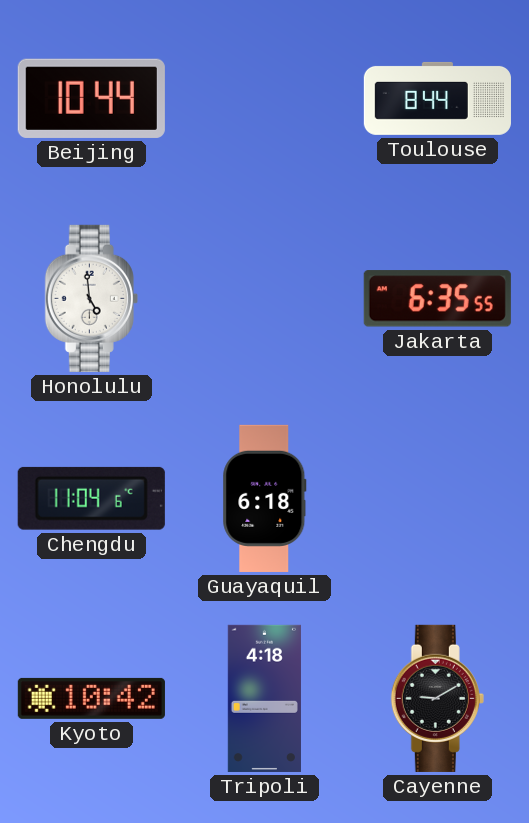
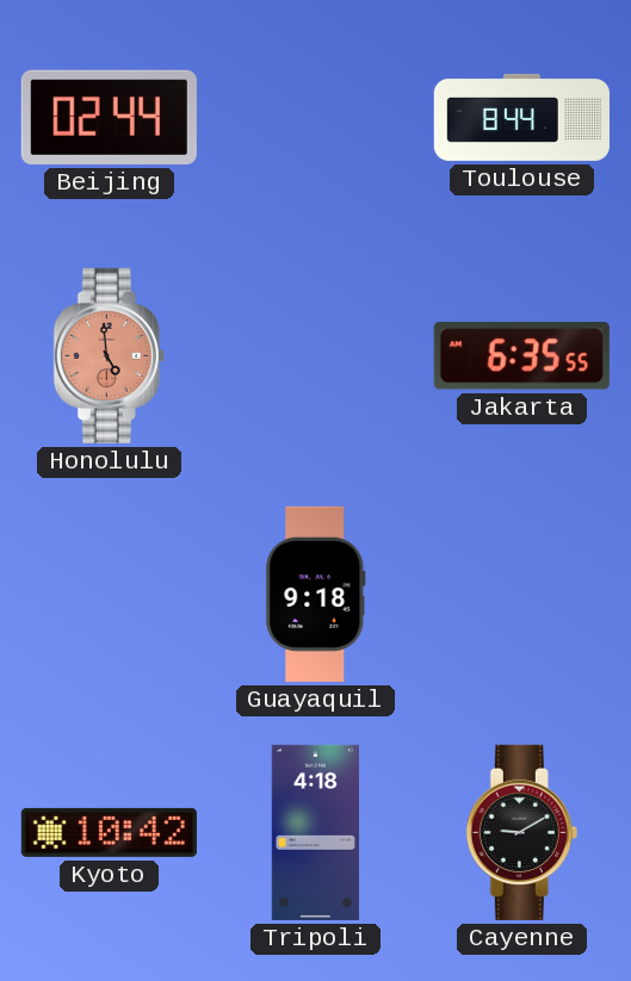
Beijing: 10:44 -> 02:44 (109, 117)
Honolulu dial: white -> salmon (109, 355)
Chengdu: 11:04 -> none (91, 498)
Guayaquil: 6:18 -> 9:18 (316, 594)
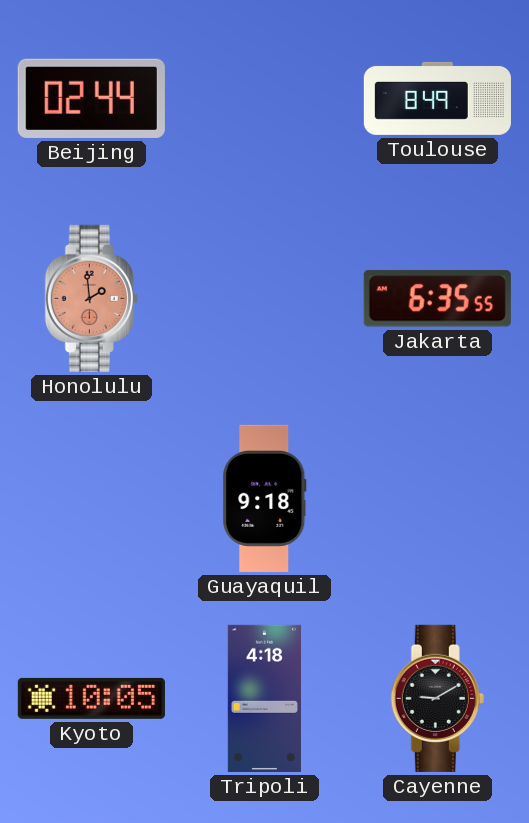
Toulouse: 8:44 -> 8:49 (437, 98)
Honolulu: 4:59 -> 1:59 (91, 298)
Kyoto: 10:42 -> 10:05 (91, 698)
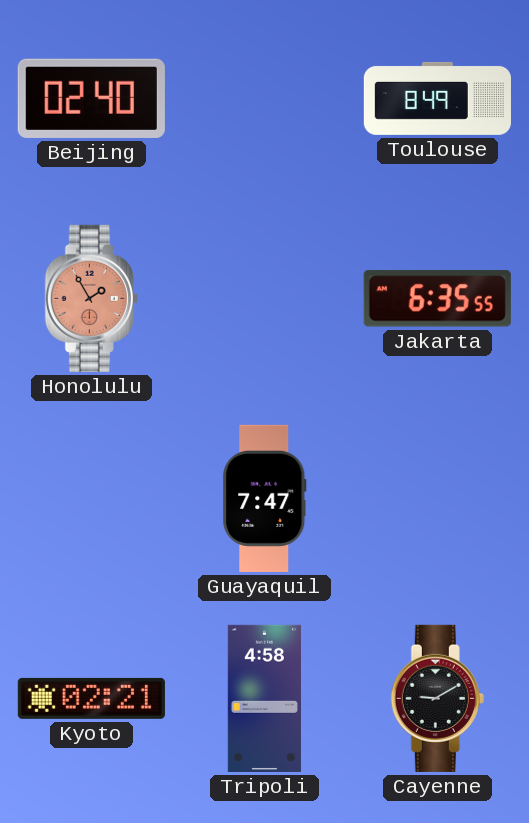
Beijing: 02:44 -> 02:40 (91, 98)
Honolulu: 1:59 -> 1:55 (91, 298)
Guayaquil: 9:18 -> 7:47 (265, 498)
Kyoto: 10:05 -> 02:21 (91, 698)
Tripoli: 4:18 -> 4:58 (264, 698)
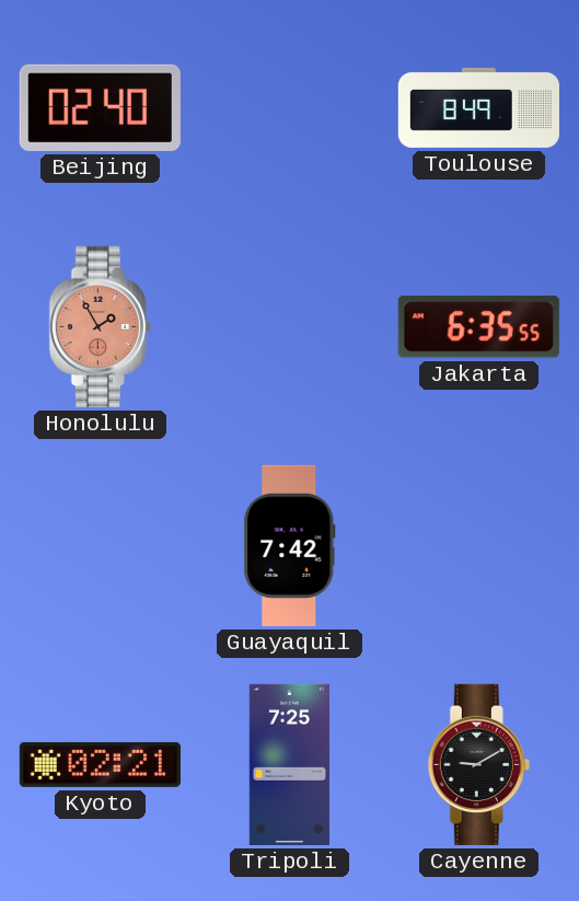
Guayaquil: 7:47 -> 7:42 (290, 545)
Tripoli: 4:58 -> 7:25 (289, 764)
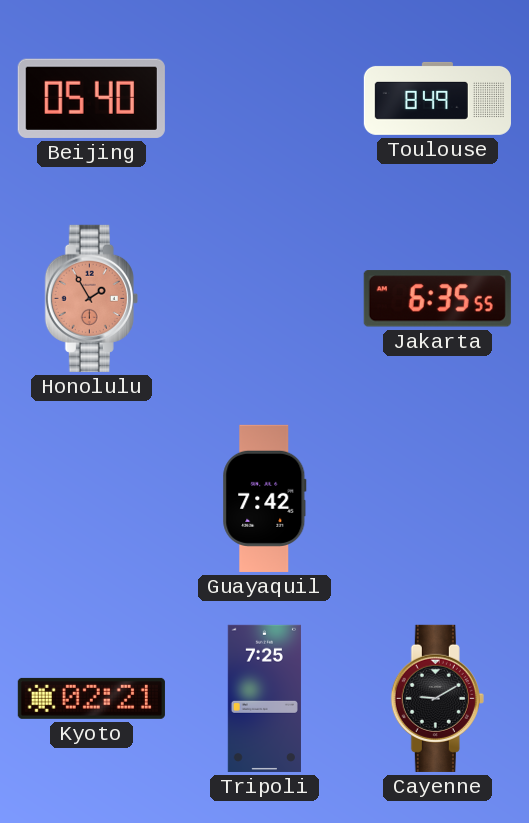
Beijing: 02:40 -> 05:40 (91, 98)
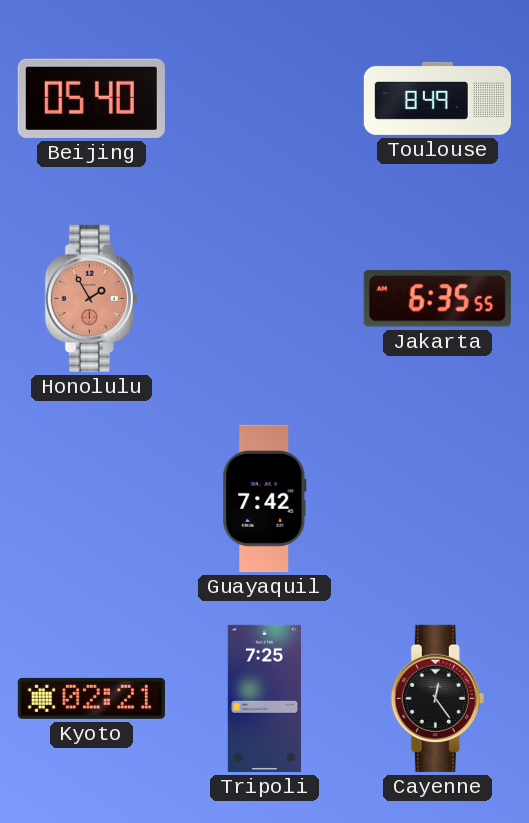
Cayenne: 9:10 -> 12:24 (437, 698)
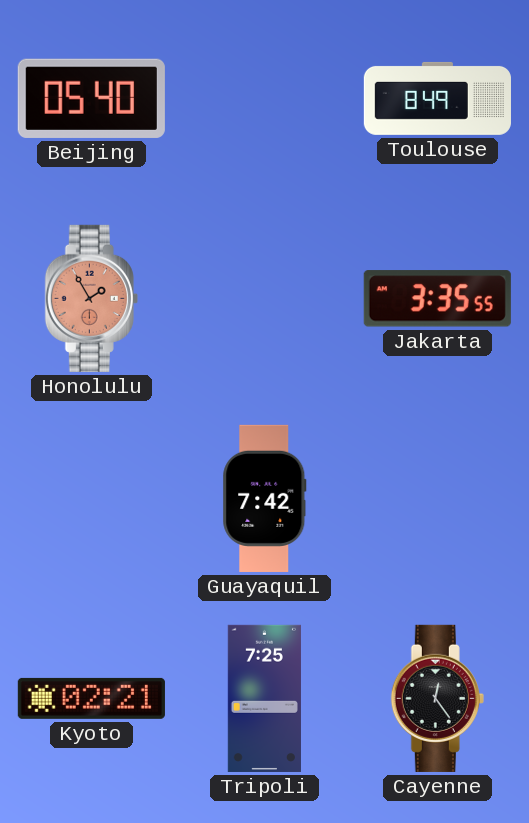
Jakarta: 6:35 -> 3:35 (437, 299)
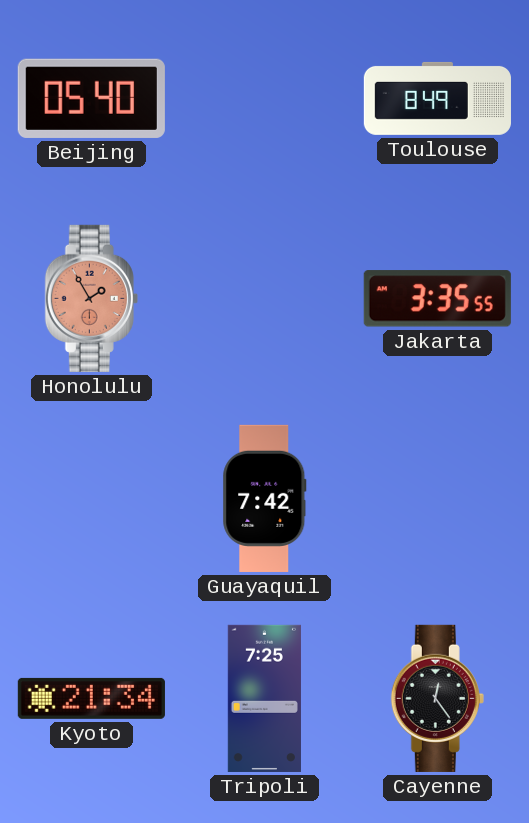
Kyoto: 02:21 -> 21:34 (91, 698)
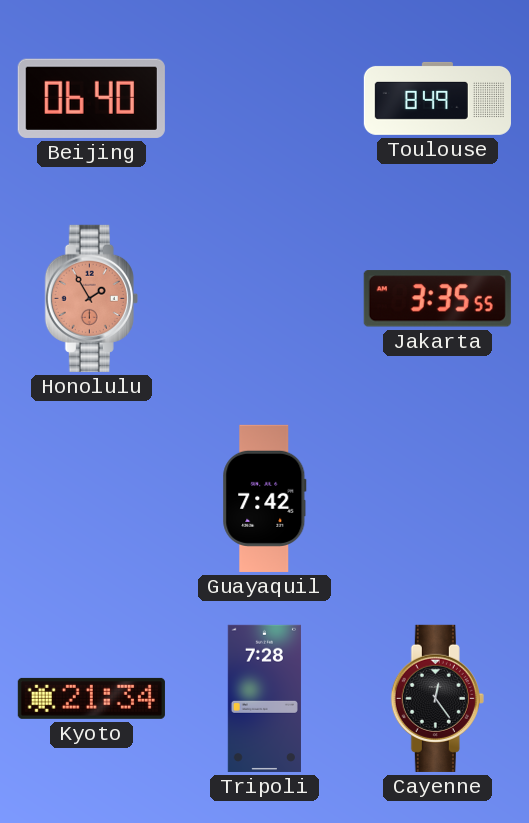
Beijing: 05:40 -> 06:40 (91, 98)
Tripoli: 7:25 -> 7:28 (264, 698)
